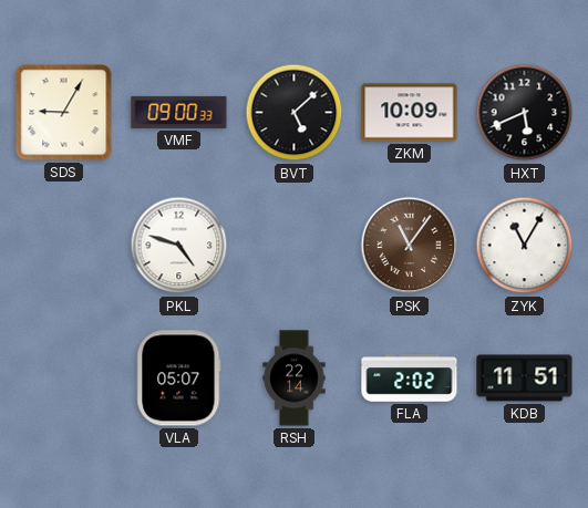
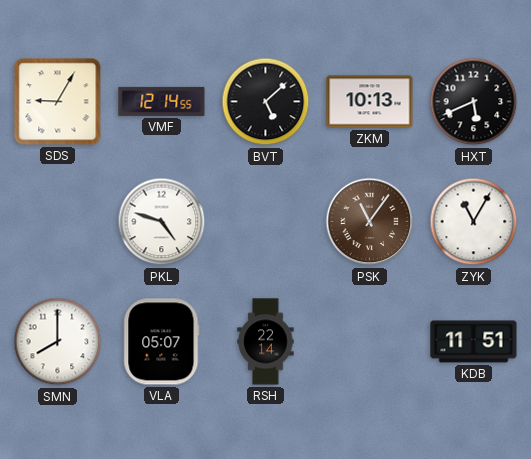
VMF: 09:00 -> 12:14 (162, 101)
ZKM: 10:09 -> 10:13 (370, 102)
SMN: none -> 8:00 (58, 342)
FLA: 2:02 -> none (410, 379)
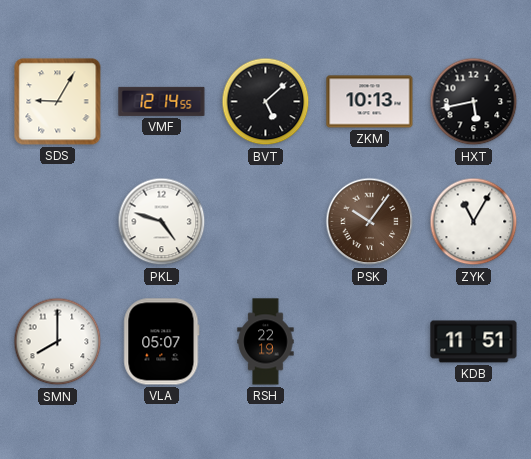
HXT: 5:41 -> 5:43 (474, 102)
PSK: 11:06 -> 10:06 (370, 222)
RSH: 22:14 -> 22:19 (266, 342)
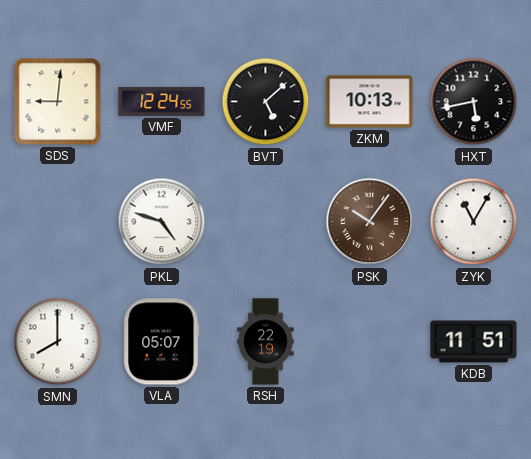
SDS: 9:05 -> 9:01 (58, 102)
VMF: 12:14 -> 12:24 (162, 101)
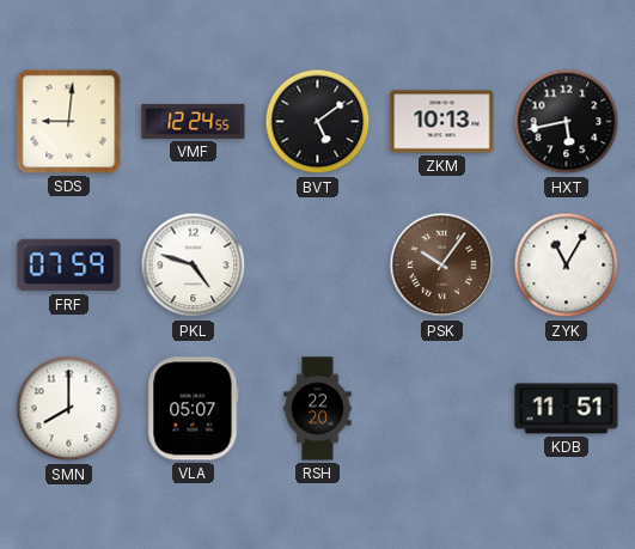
BVT: 5:08 -> 5:09 (318, 122)
FRF: none -> 07:59 (69, 266)
RSH: 22:19 -> 22:20 (318, 409)
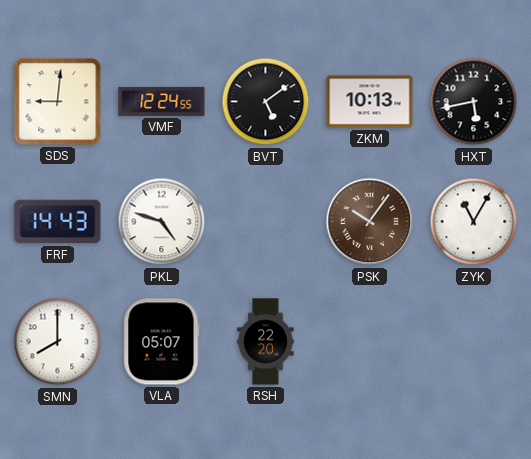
FRF: 07:59 -> 14:43 (58, 222)
KDB: 11:51 -> none (567, 409)
